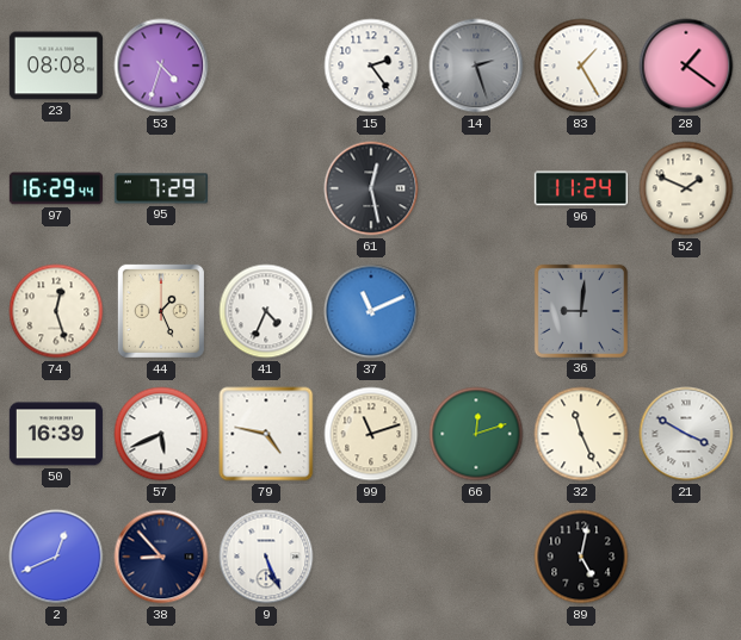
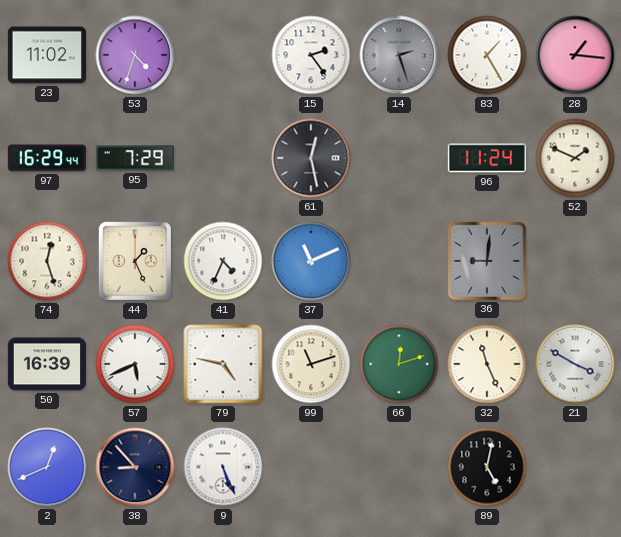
23: 08:08 -> 11:02 (47, 55)
28: 1:21 -> 1:16 (575, 55)
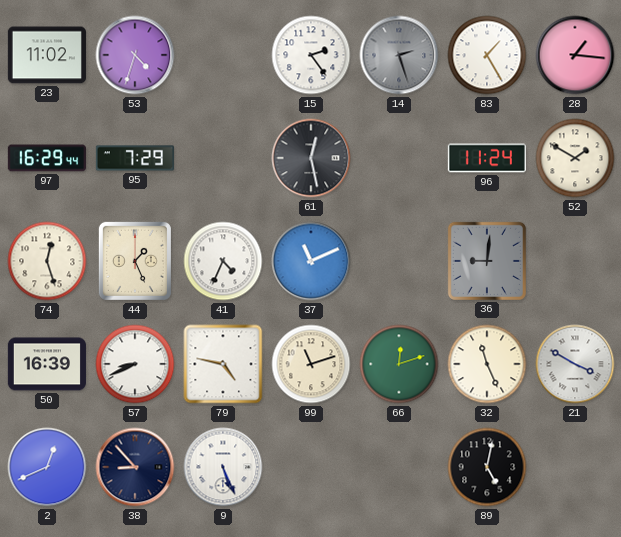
52: 1:49 -> 1:50 (575, 158)
57: 5:41 -> 8:41 (135, 364)
